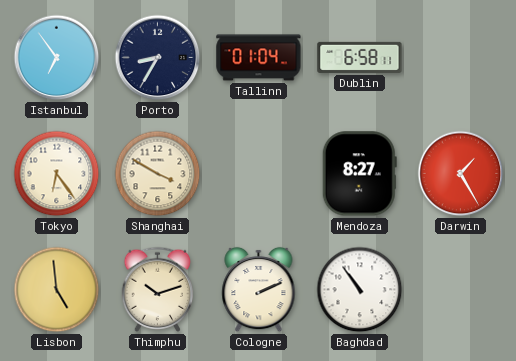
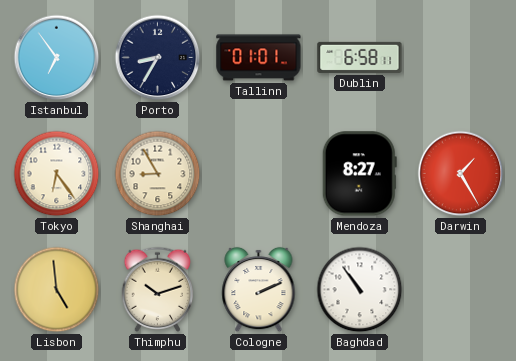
Tallinn: 01:04 -> 01:01 (259, 58)
Shanghai: 3:50 -> 8:55 (158, 174)
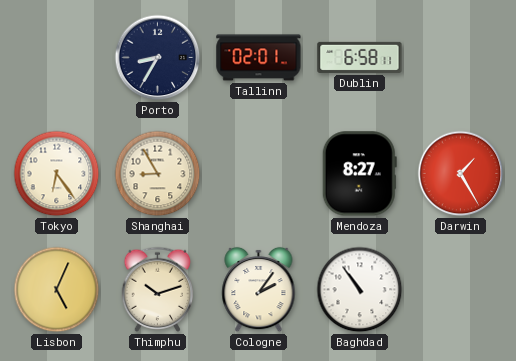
Istanbul: 6:54 -> none (57, 58)
Tallinn: 01:01 -> 02:01 (259, 58)
Lisbon: 4:59 -> 5:04 (57, 290)
Cologne: 2:11 -> 2:06 (259, 290)
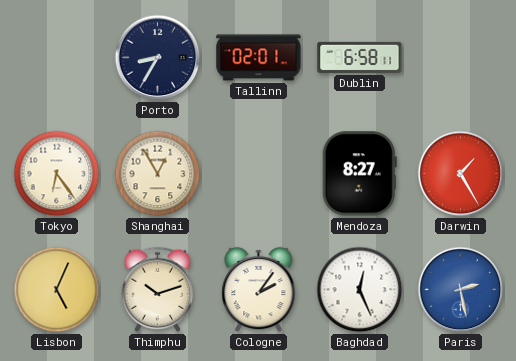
Shanghai: 8:55 -> 12:55 (158, 174)
Baghdad: 10:54 -> 12:26 (360, 290)
Paris: none -> 2:28 (461, 290)
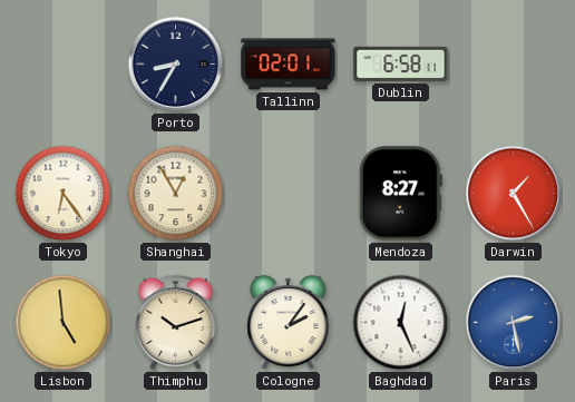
Lisbon: 5:04 -> 4:59 (64, 323)
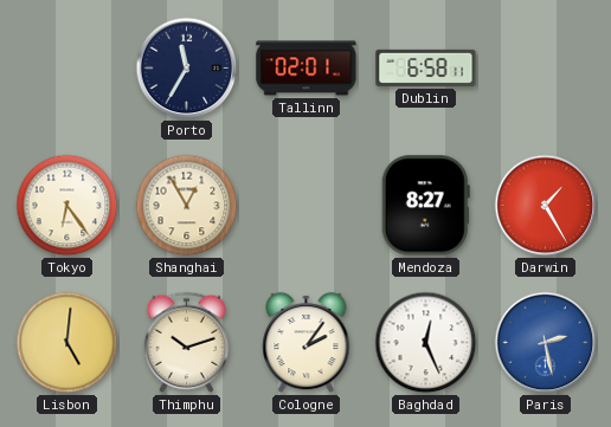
Porto: 8:35 -> 11:35 (187, 69)
Lisbon: 4:59 -> 5:01 (67, 343)
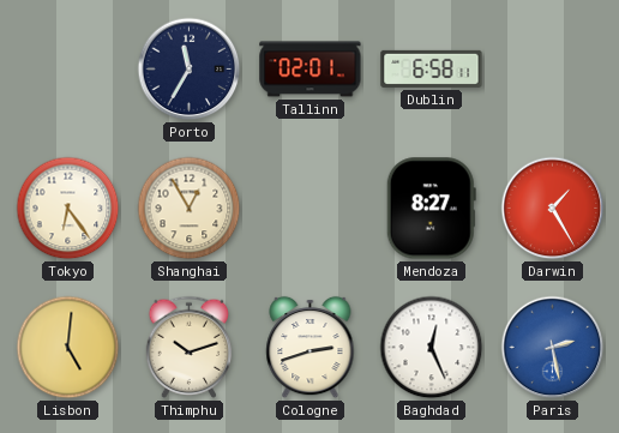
Cologne: 2:06 -> 2:42 (311, 348)
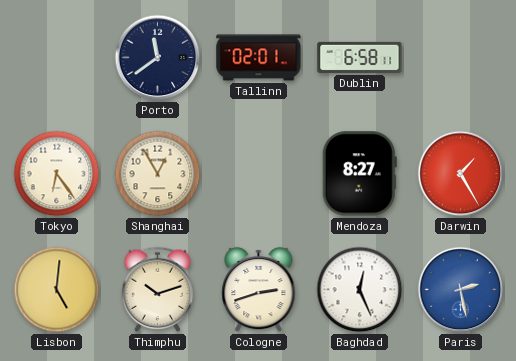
Porto: 11:35 -> 11:39 (158, 58)
